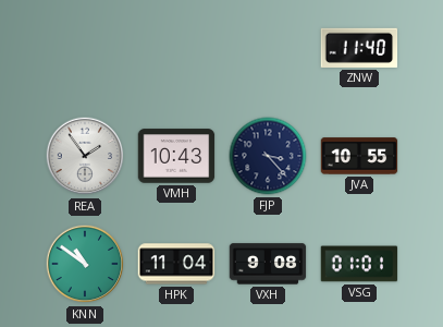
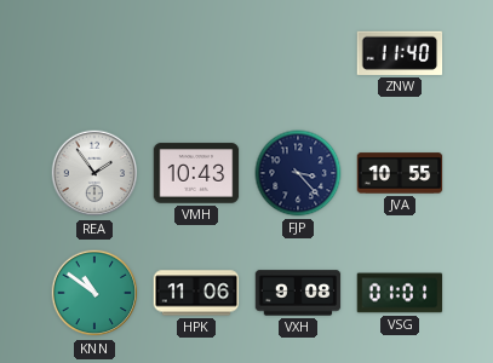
HPK: 11:04 -> 11:06 (196, 293)
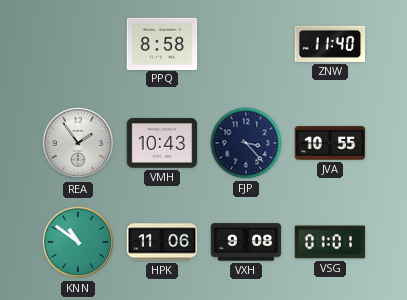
PPQ: none -> 8:58 (162, 43)
